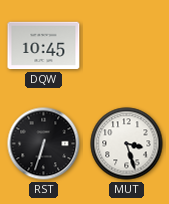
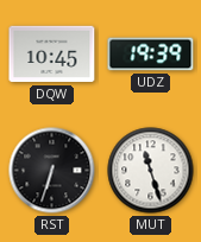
UDZ: none -> 19:39 (151, 55)
MUT: 3:27 -> 11:27 (151, 171)
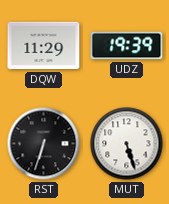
DQW: 10:45 -> 11:29 (44, 46)
MUT: 11:27 -> 5:27 (127, 144)
